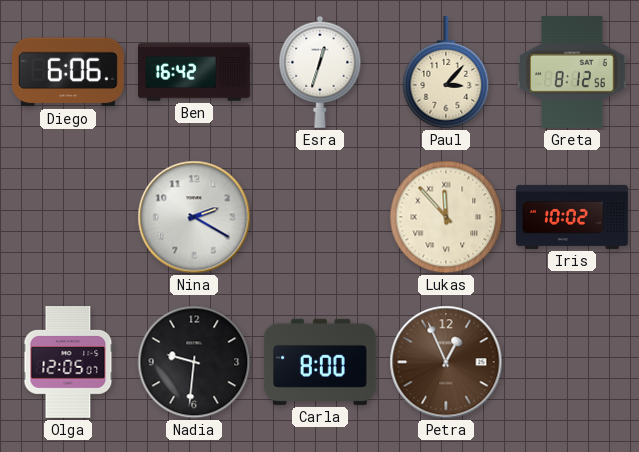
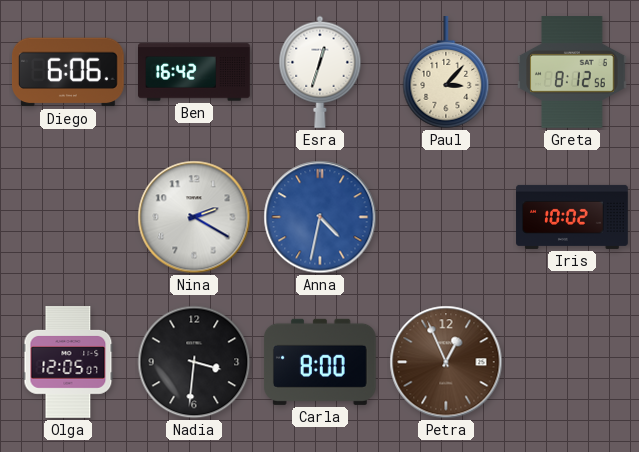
Anna: none -> 4:32 (320, 217)
Lukas: 11:53 -> none (446, 217)
Nadia: 9:31 -> 3:31 (194, 362)
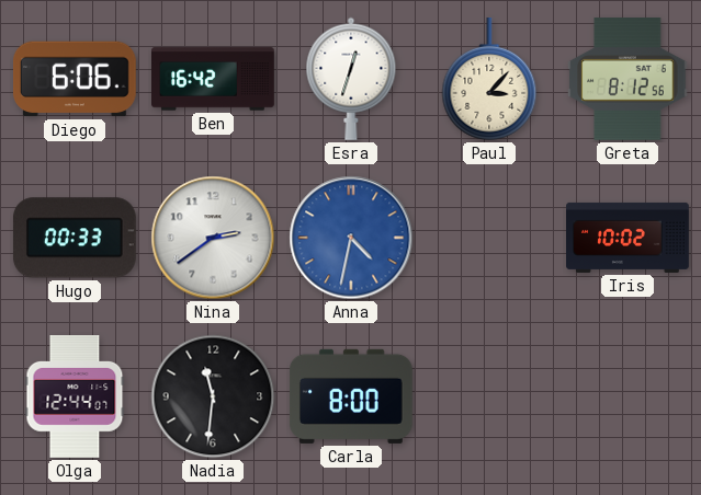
Hugo: none -> 00:33 (75, 238)
Nina: 2:20 -> 2:39 (213, 238)
Olga: 12:05 -> 12:44 (75, 398)
Nadia: 3:31 -> 11:31 (213, 396)
Petra: 12:56 -> none (446, 362)
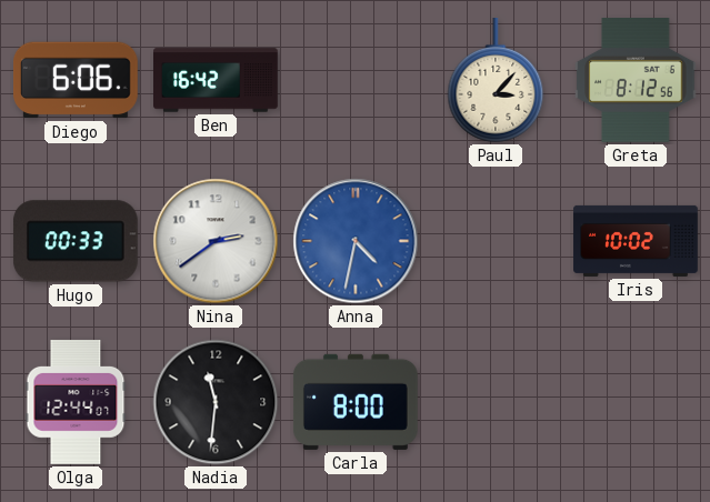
Esra: 12:33 -> none (351, 79)
